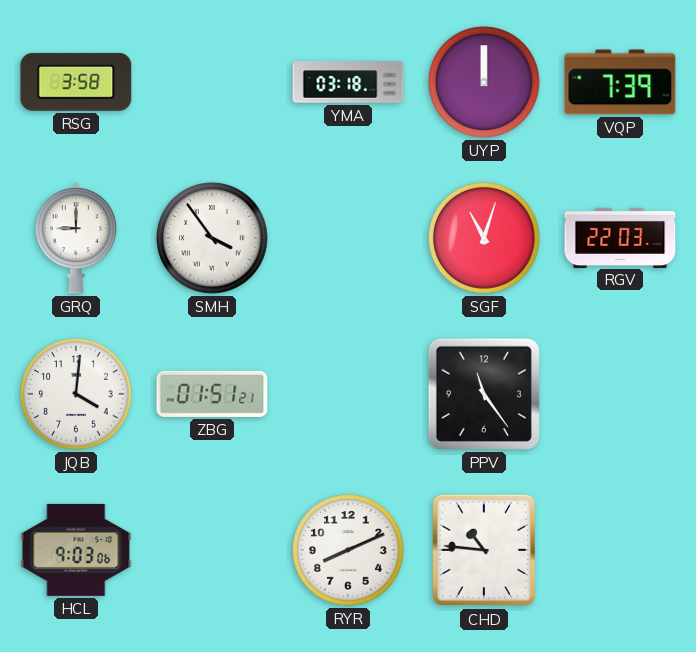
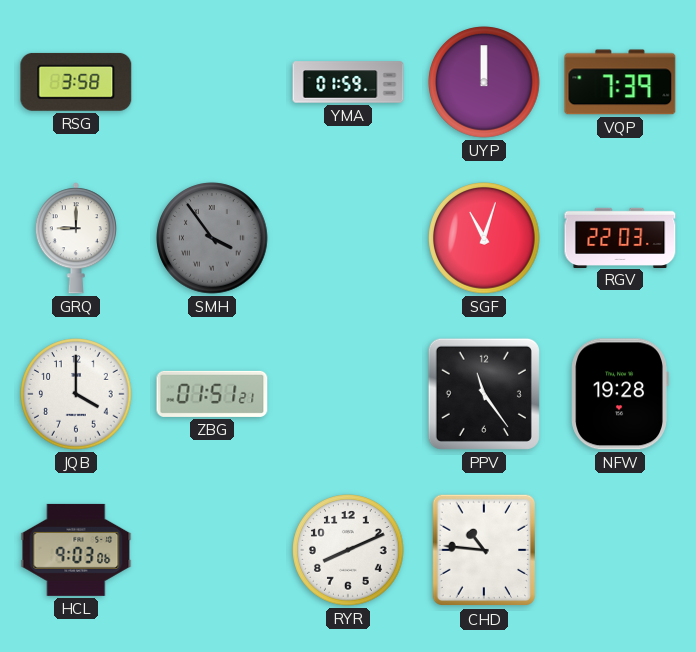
YMA: 03:18 -> 01:59 (348, 82)
SMH dial: white -> grey (212, 238)
JQB: 4:01 -> 4:00 (76, 394)
NFW: none -> 19:28 (620, 394)
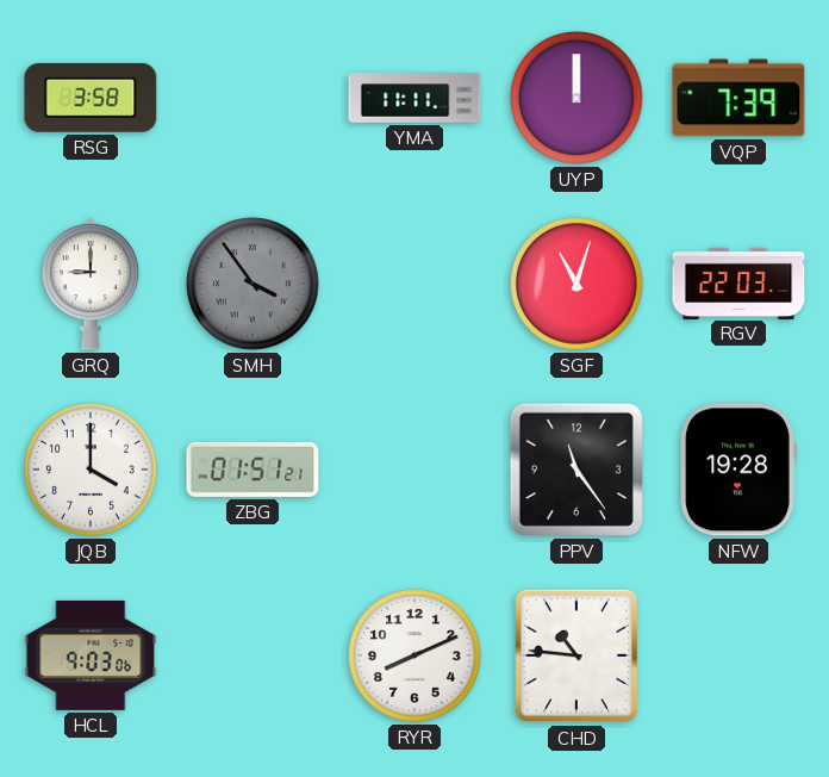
YMA: 01:59 -> 11:11 (414, 98)
